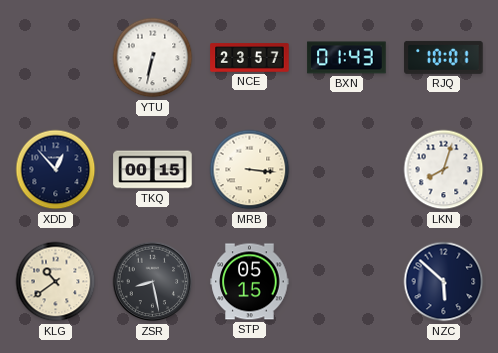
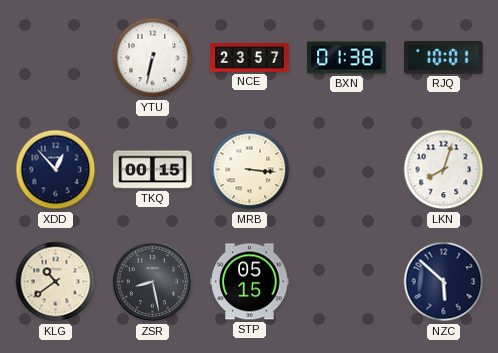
BXN: 01:43 -> 01:38 (347, 58)
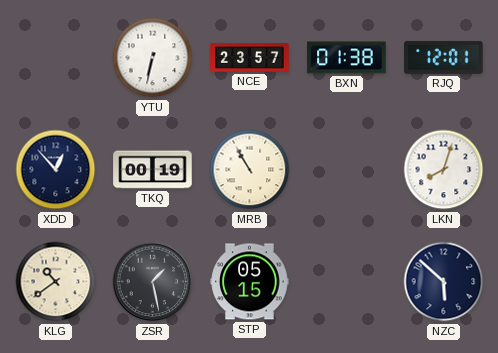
RJQ: 10:01 -> 12:01 (444, 57)
TKQ: 00:15 -> 00:19 (153, 170)
MRB: 3:16 -> 10:55 (250, 170)
ZSR: 8:28 -> 1:28 (153, 282)
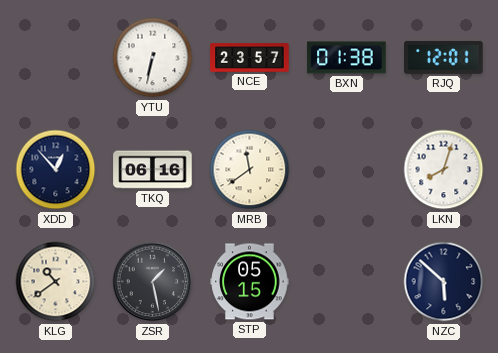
TKQ: 00:19 -> 06:16 (153, 170)
MRB: 10:55 -> 11:39 (250, 170)
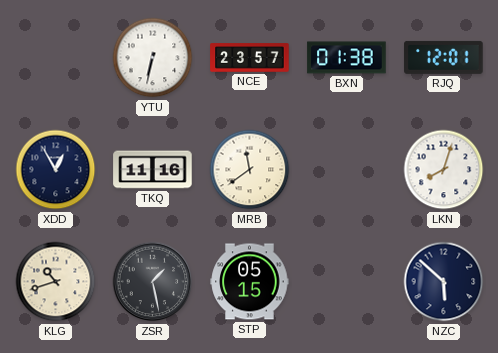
XDD: 12:53 -> 12:55 (56, 170)
TKQ: 06:16 -> 11:16 (153, 170)
KLG: 10:39 -> 10:42 (56, 282)
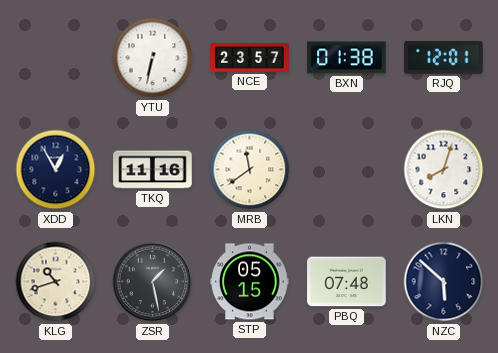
PBQ: none -> 07:48 (347, 282)
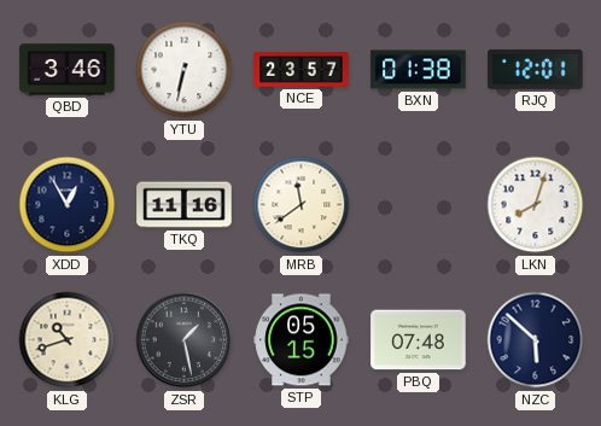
QBD: none -> 3:46 (68, 70)
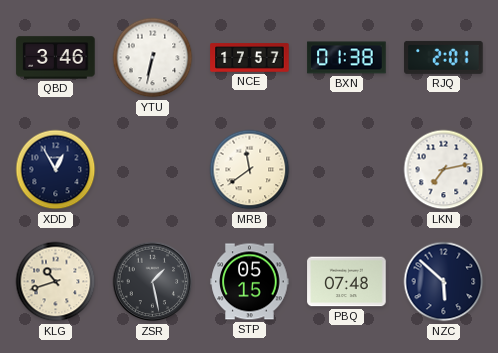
NCE: 23:57 -> 17:57 (250, 58)
RJQ: 12:01 -> 2:01 (444, 57)
TKQ: 11:16 -> none (185, 205)
LKN: 8:03 -> 7:13 (444, 170)
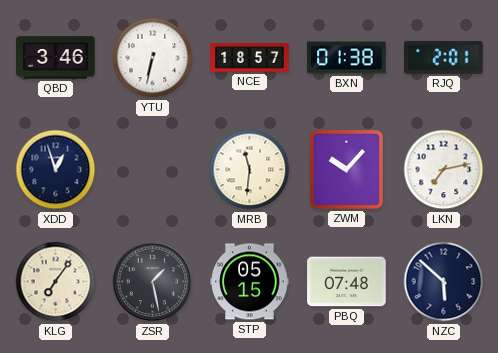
NCE: 17:57 -> 18:57 (250, 58)
XDD: 12:55 -> 12:57 (56, 170)
MRB: 11:39 -> 11:31 (250, 170)
ZWM: none -> 10:07 (346, 169)
KLG: 10:42 -> 7:06 (56, 282)
